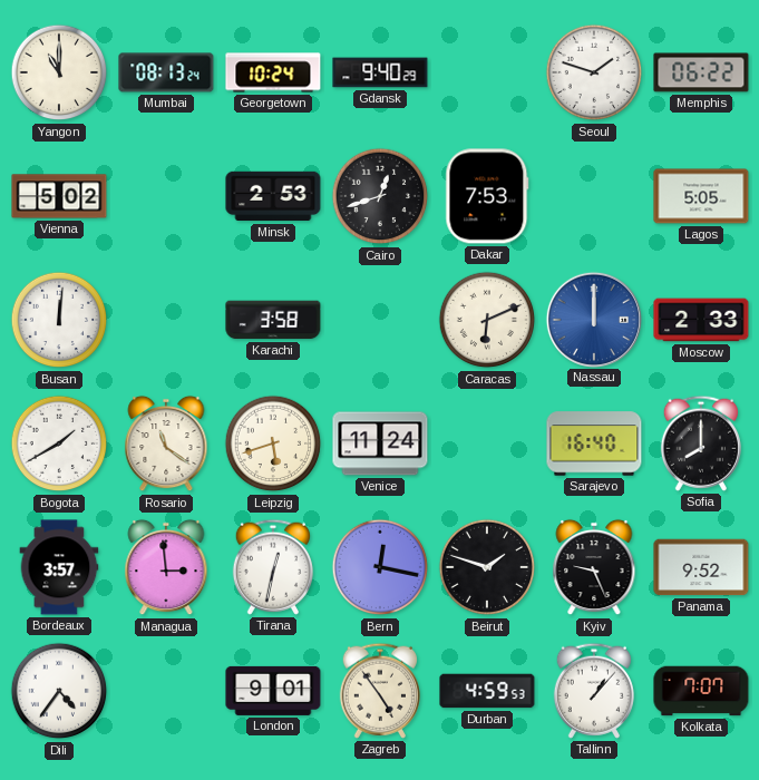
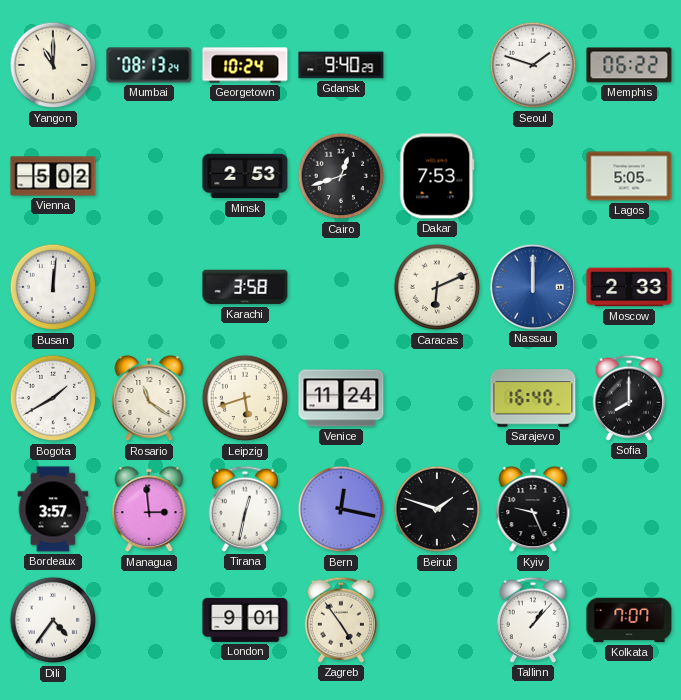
Panama: 9:52 -> none (701, 567)
Durban: 4:59 -> none (487, 691)
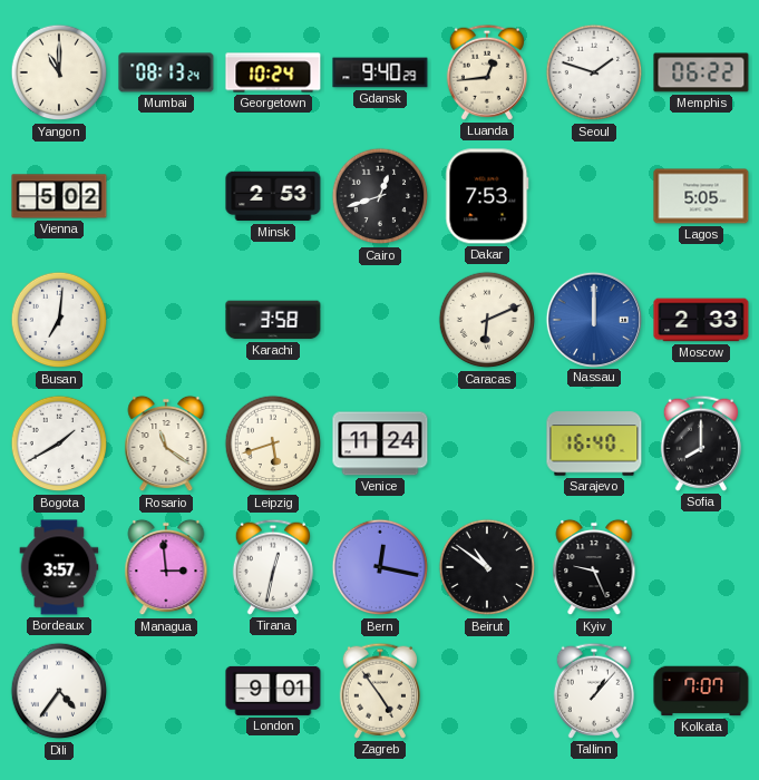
Luanda: none -> 12:44 (487, 72)
Busan: 12:01 -> 7:01 (59, 320)
Beirut: 1:48 -> 10:51 (487, 567)
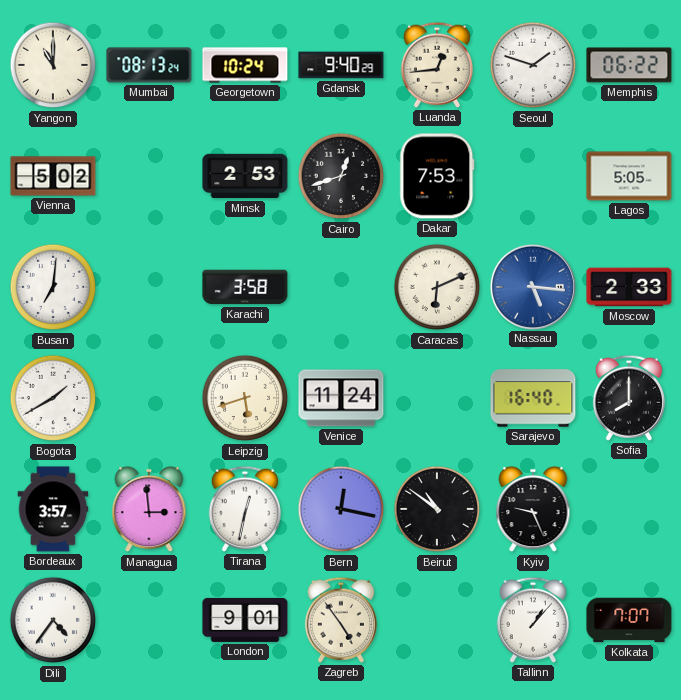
Nassau: 12:00 -> 5:16 (532, 286)
Rosario: 11:21 -> none (166, 443)
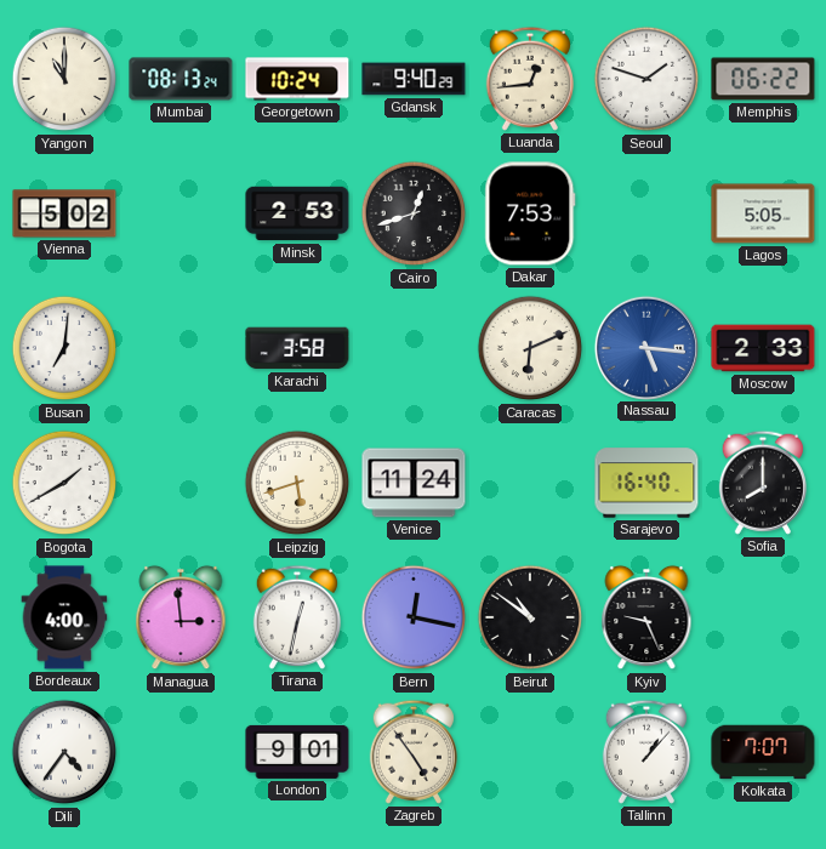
Bordeaux: 3:57 -> 4:00 (64, 617)
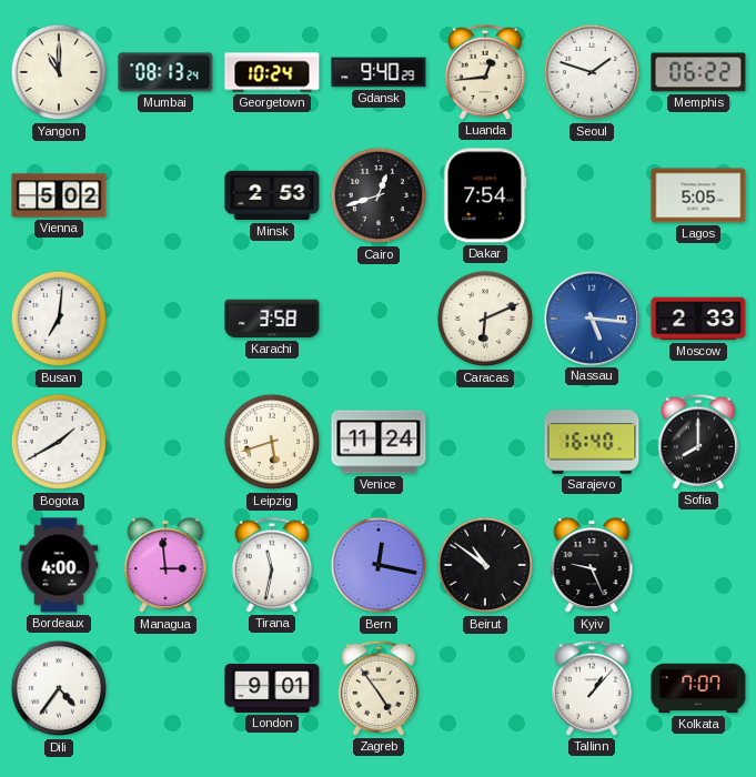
Dakar: 7:53 -> 7:54 (485, 195)
Tirana: 12:32 -> 11:32 (272, 565)
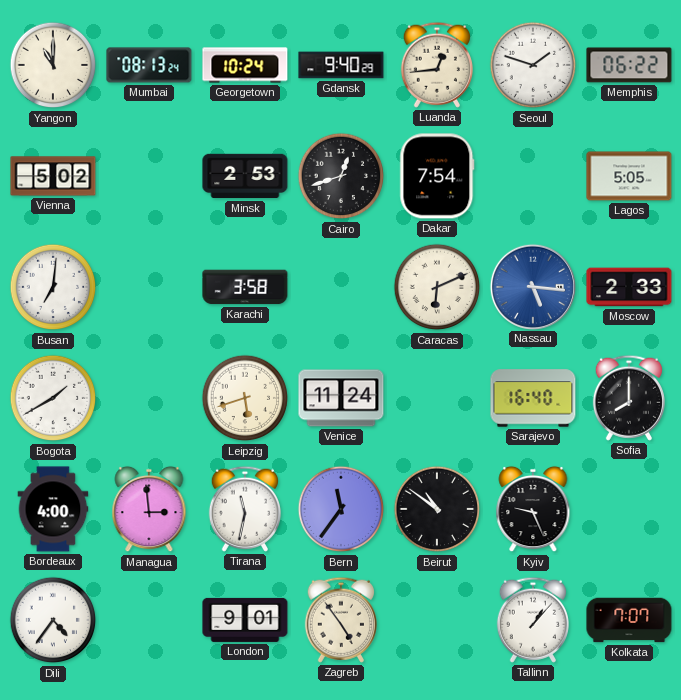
Bern: 12:17 -> 11:36 (341, 509)
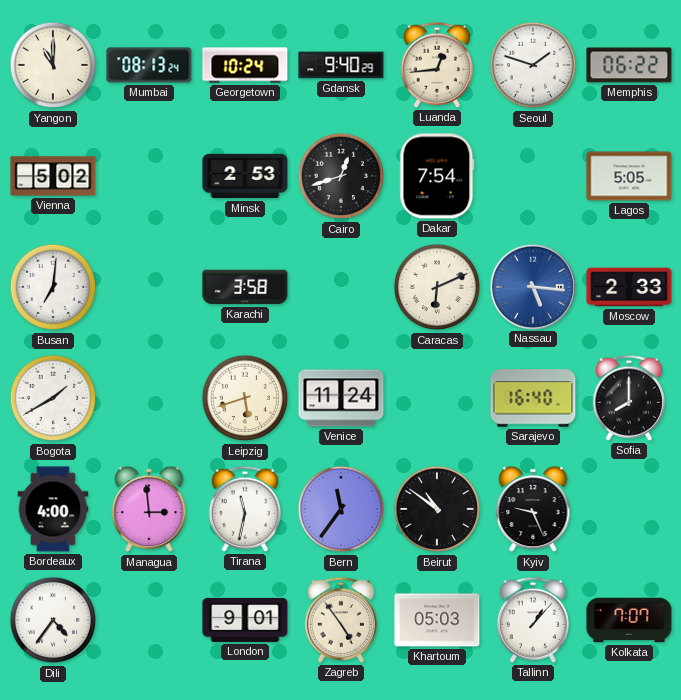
Khartoum: none -> 05:03 (437, 620)
